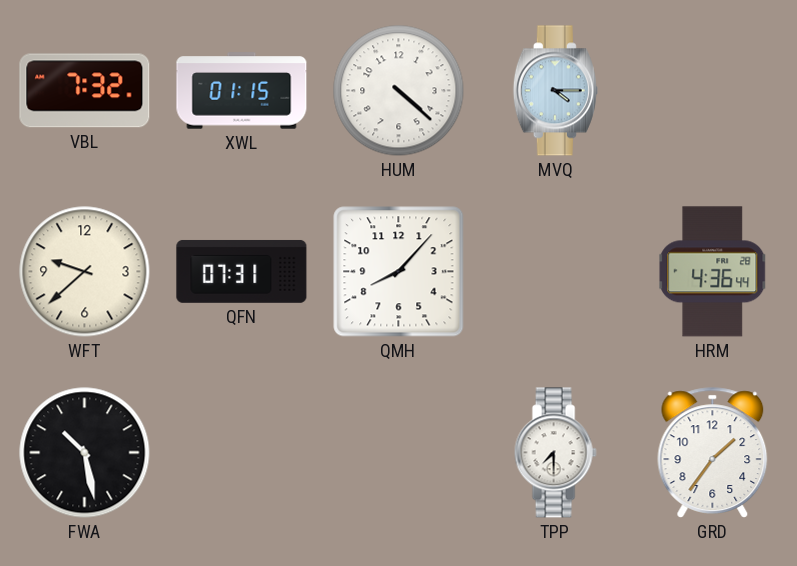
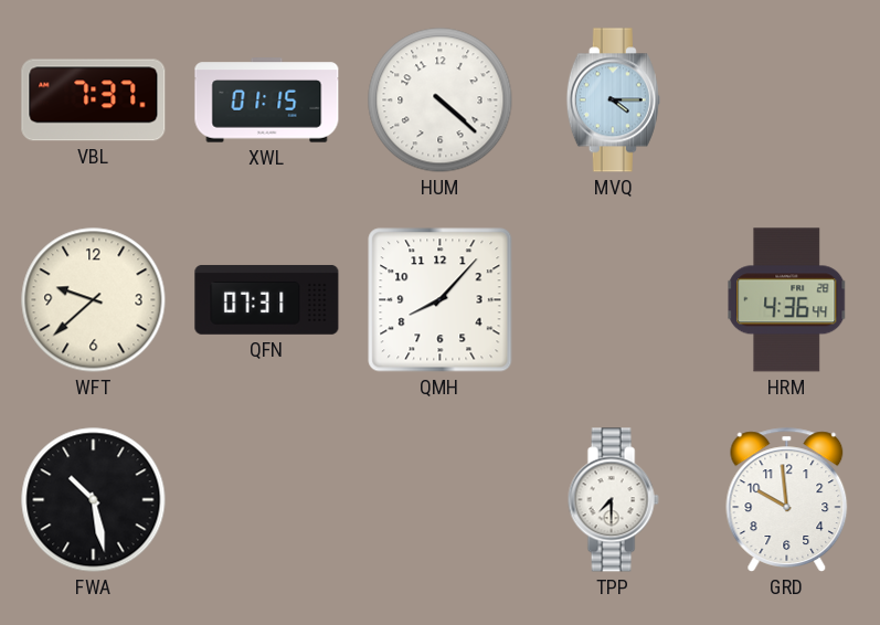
VBL: 7:32 -> 7:37 (94, 100)
GRD: 1:36 -> 9:59 (787, 500)
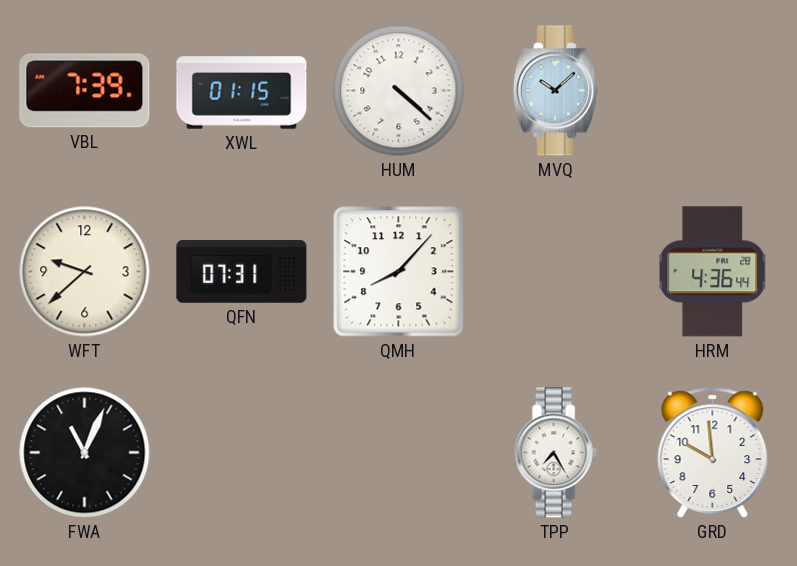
VBL: 7:37 -> 7:39 (85, 91)
MVQ: 4:15 -> 10:08 (555, 91)
FWA: 10:28 -> 11:04 (85, 453)
TPP: 7:30 -> 7:25 (555, 453)
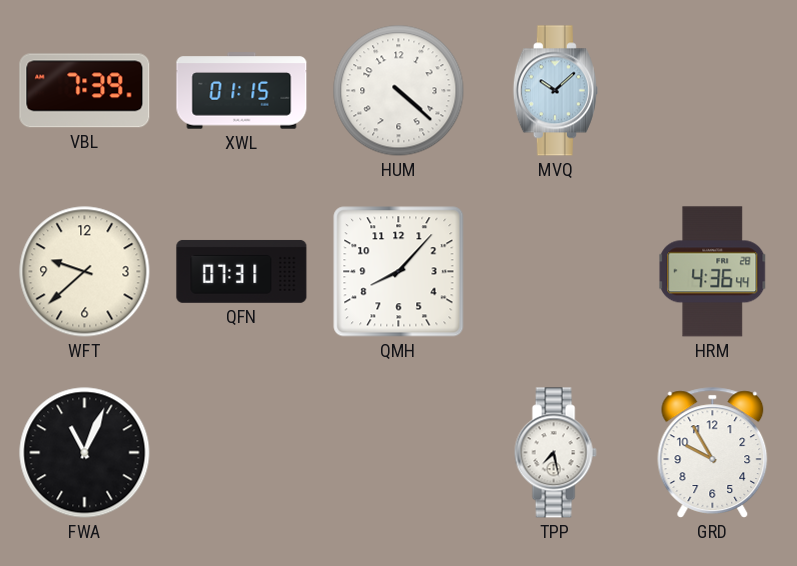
TPP: 7:25 -> 7:28 (555, 453)
GRD: 9:59 -> 9:55 (713, 453)
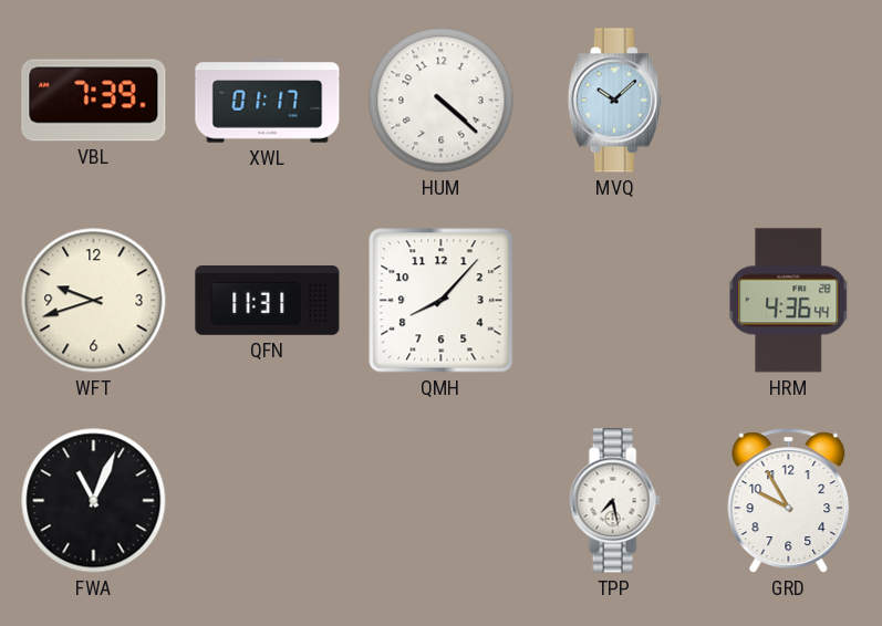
XWL: 01:15 -> 01:17 (268, 101)
WFT: 9:38 -> 9:42 (94, 301)
QFN: 07:31 -> 11:31 (268, 300)
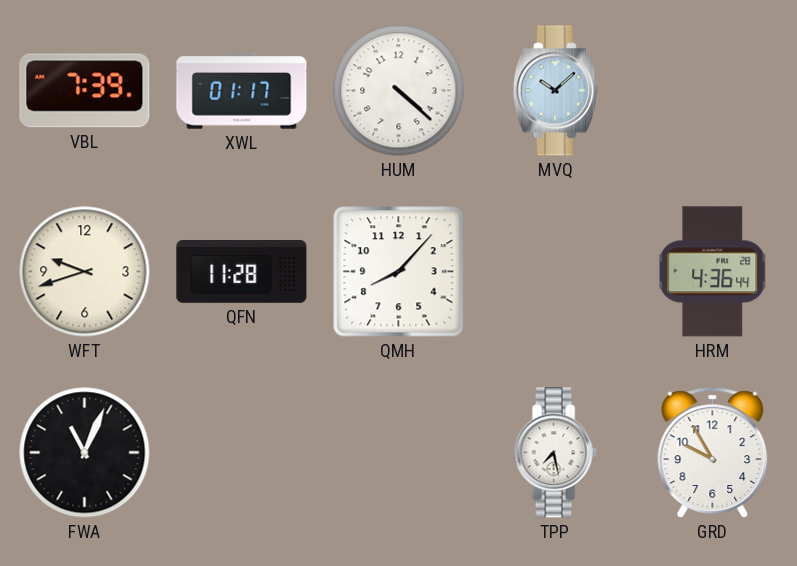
QFN: 11:31 -> 11:28 (242, 271)
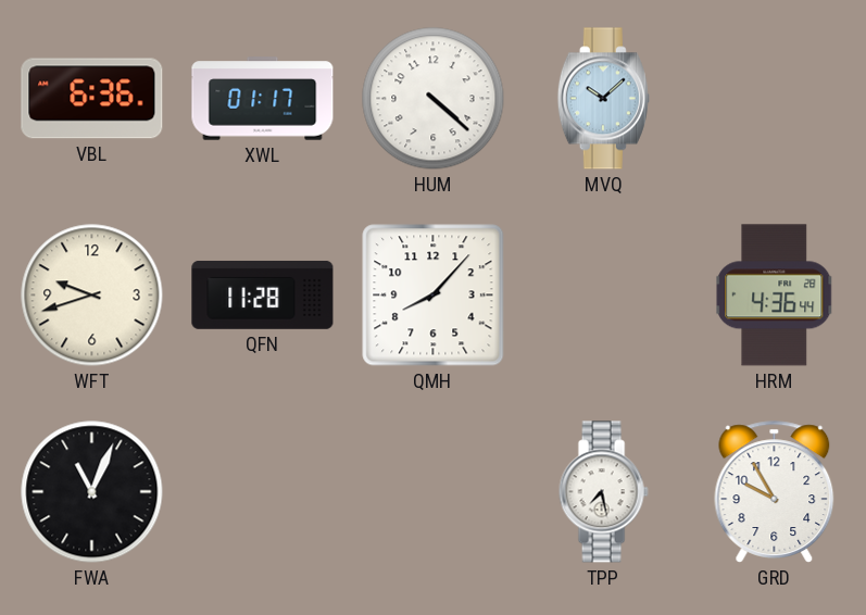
VBL: 7:39 -> 6:36 (92, 99)
